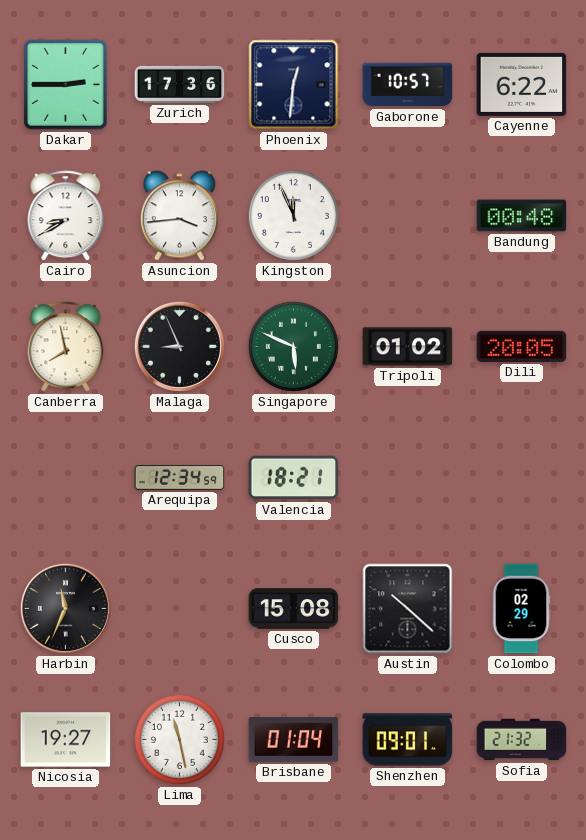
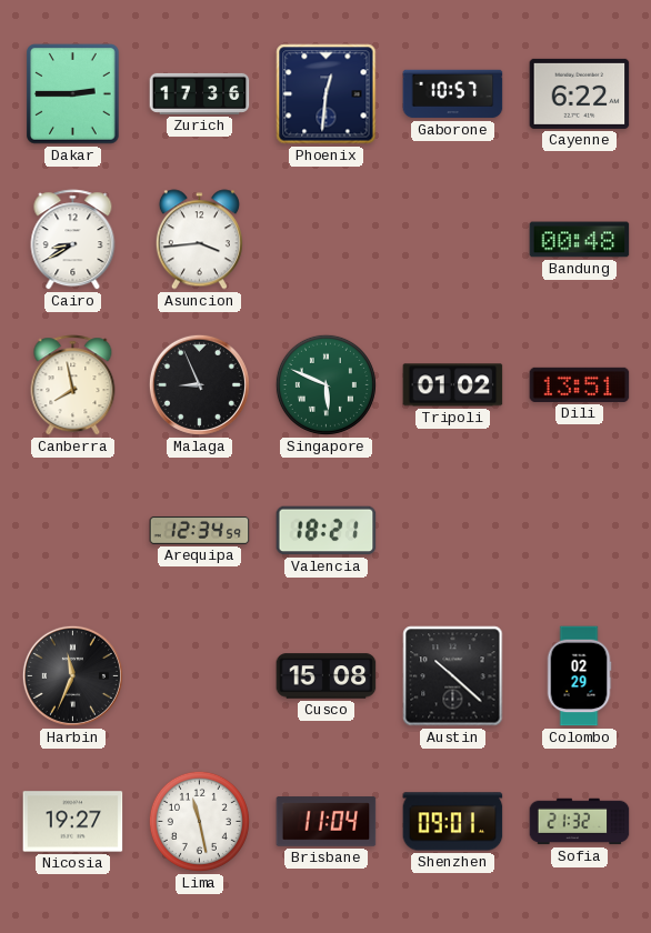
Kingston: 11:56 -> none (293, 215)
Dili: 20:05 -> 13:51 (580, 384)
Brisbane: 01:04 -> 11:04 (327, 822)
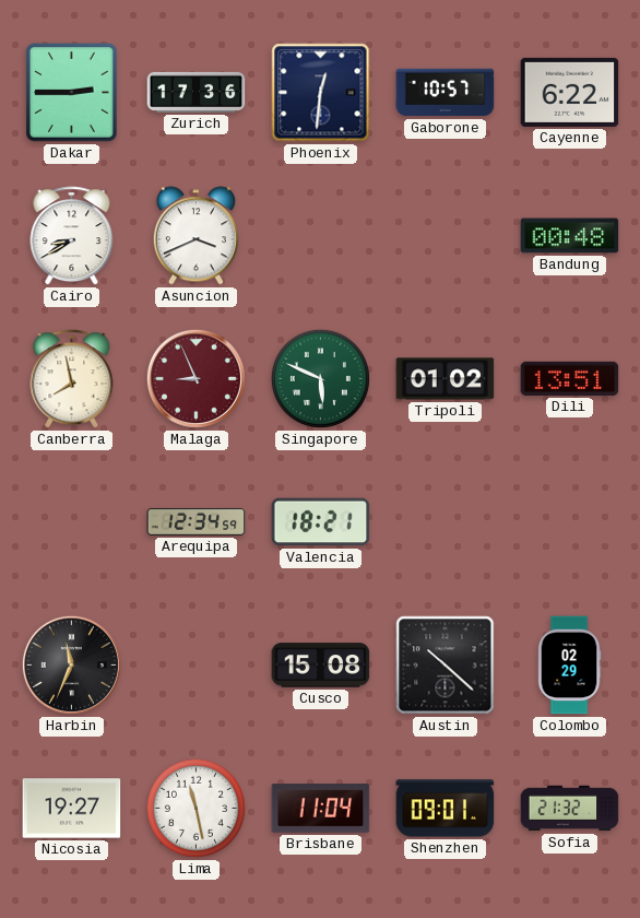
Asuncion: 3:44 -> 3:41 (195, 236)
Malaga dial: black -> burgundy (195, 378)
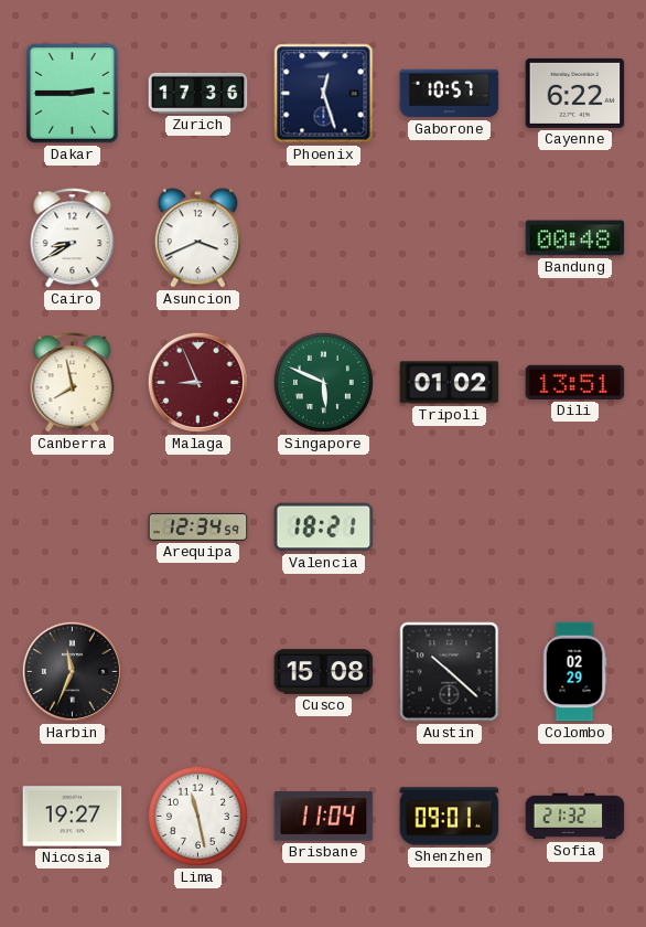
Phoenix: 12:31 -> 12:27 (324, 94)
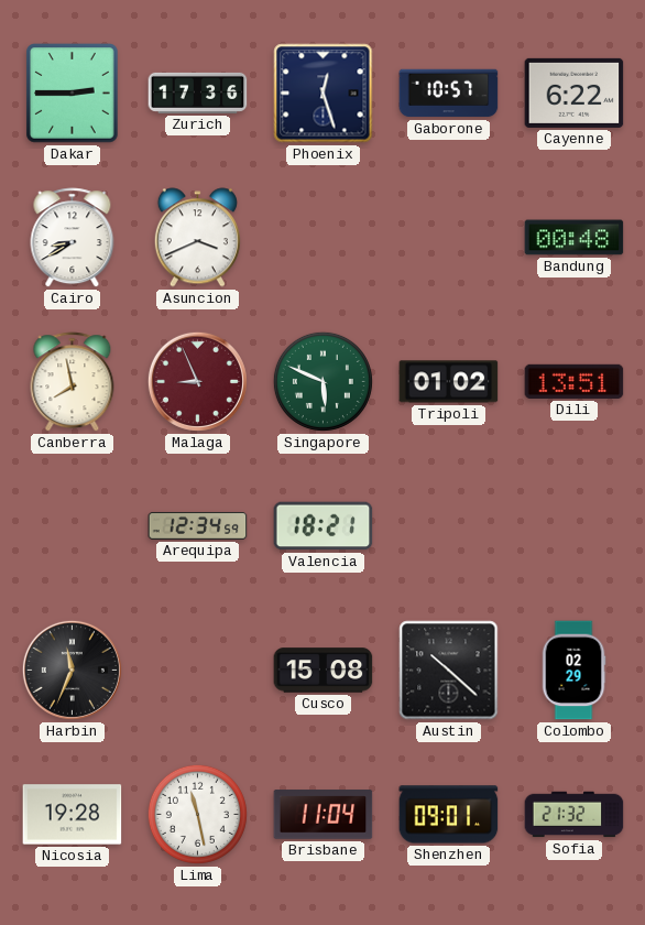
Nicosia: 19:27 -> 19:28 (73, 815)
